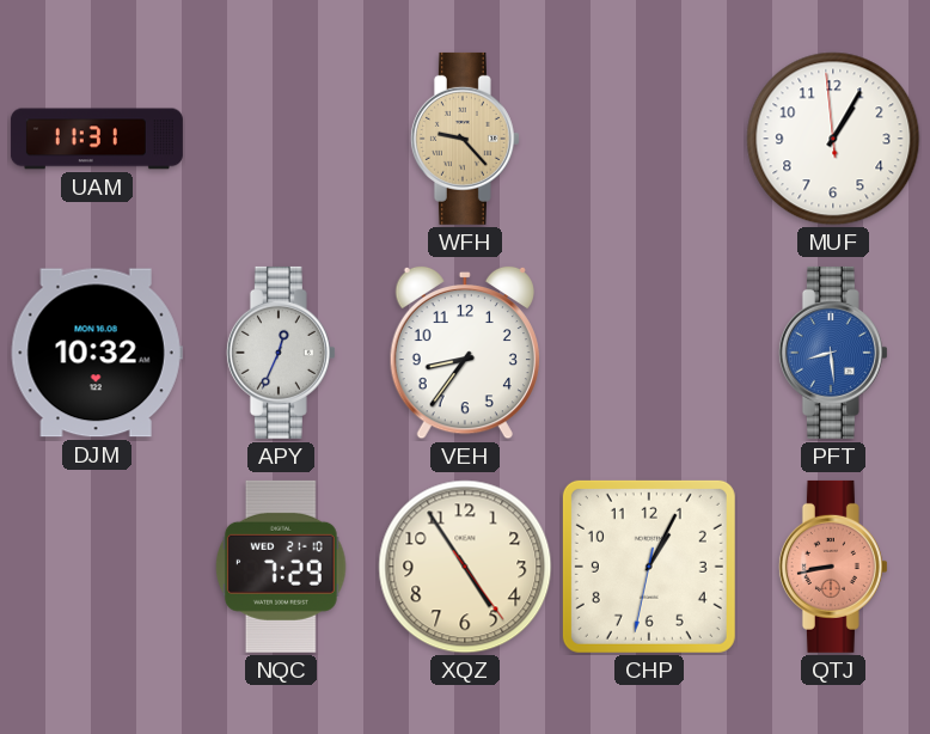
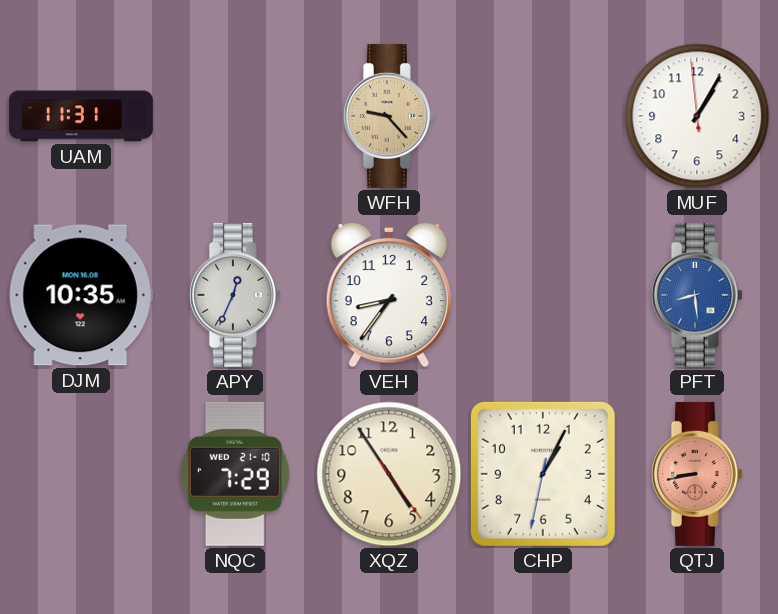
DJM: 10:32 -> 10:35 (81, 295)
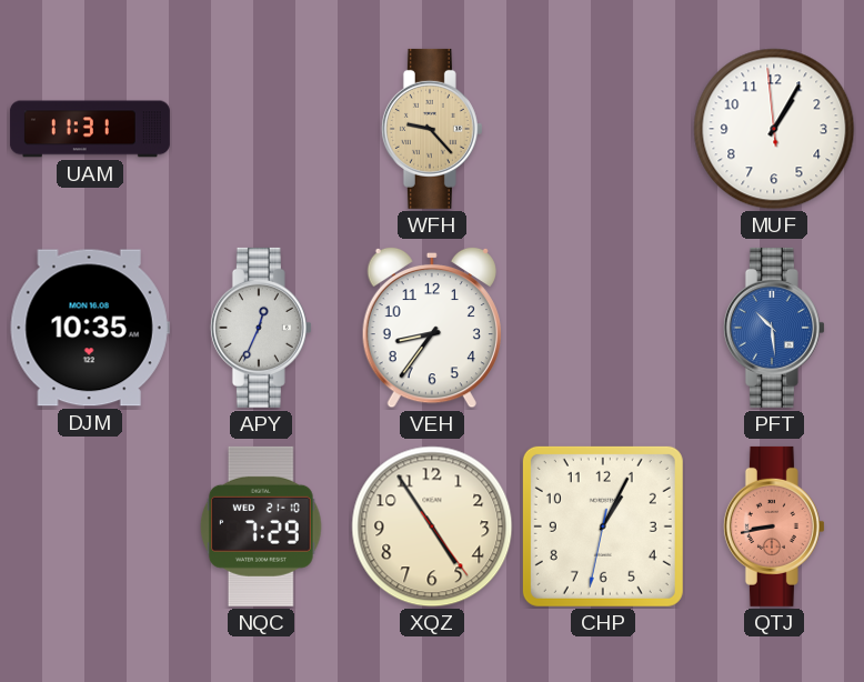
PFT: 8:29 -> 10:29 (774, 328)
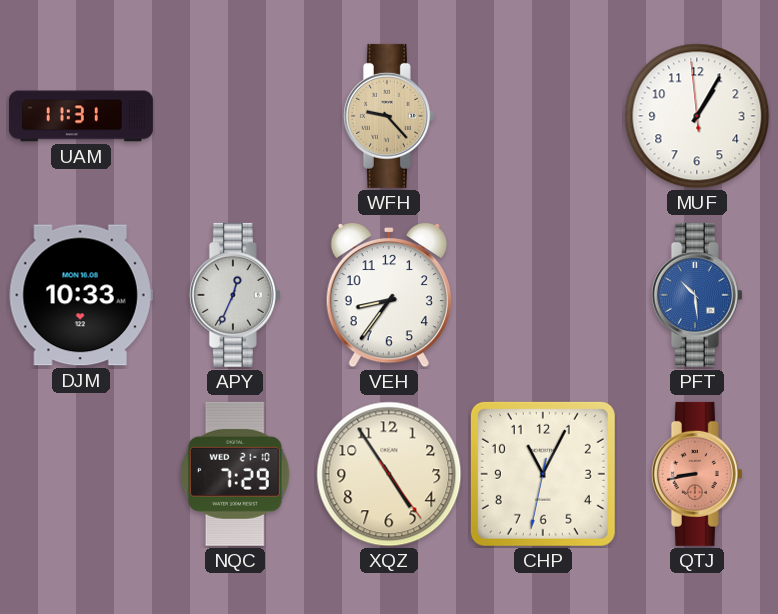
DJM: 10:35 -> 10:33 (81, 295)
CHP: 1:04 -> 11:04 (543, 474)
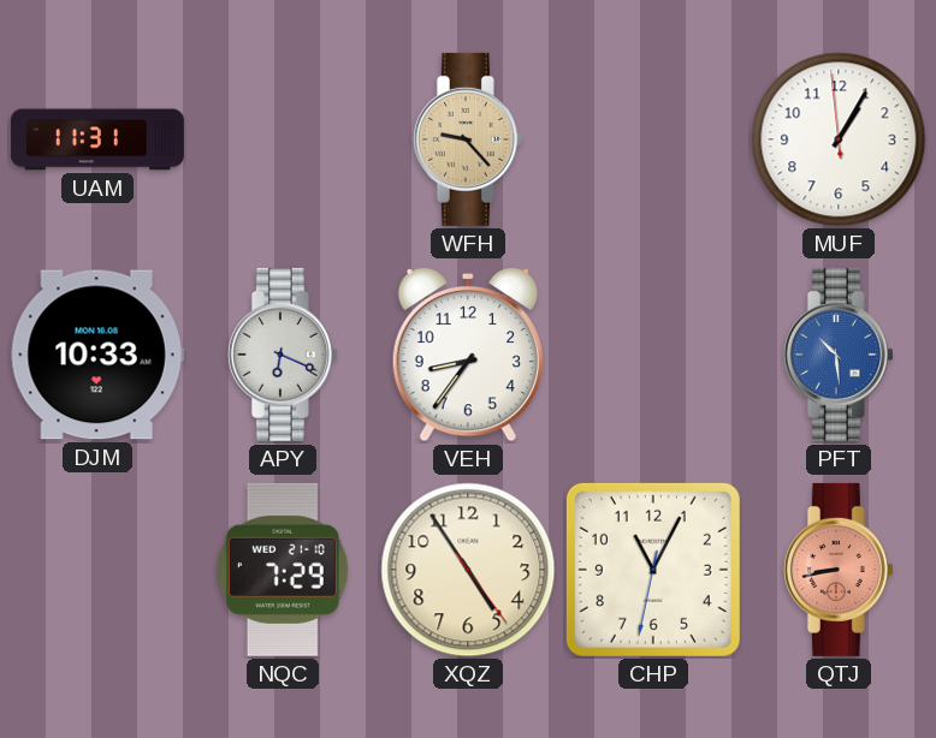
APY: 12:34 -> 6:19 (283, 355)
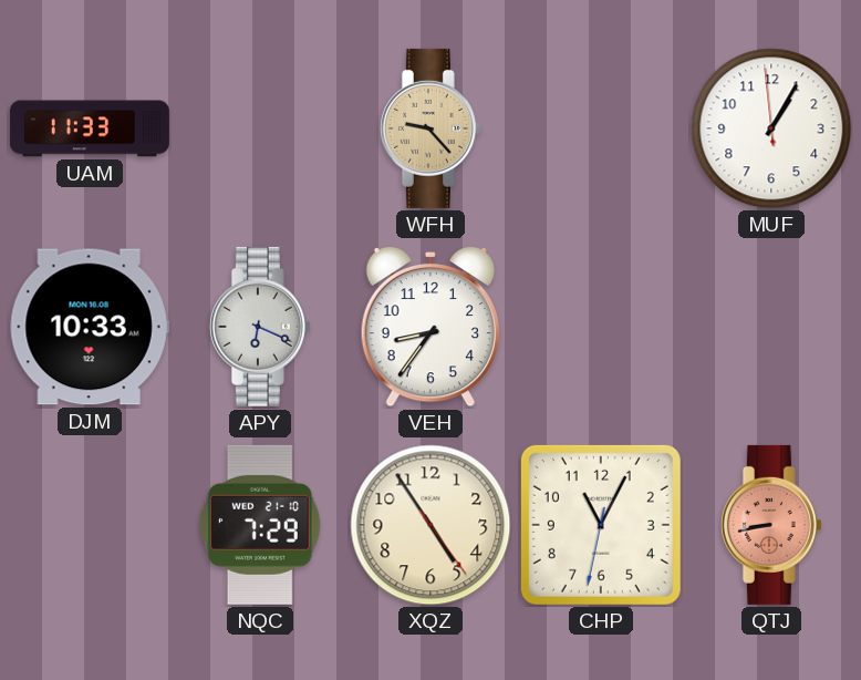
UAM: 11:31 -> 11:33 (90, 128)
PFT: 10:29 -> none (839, 355)
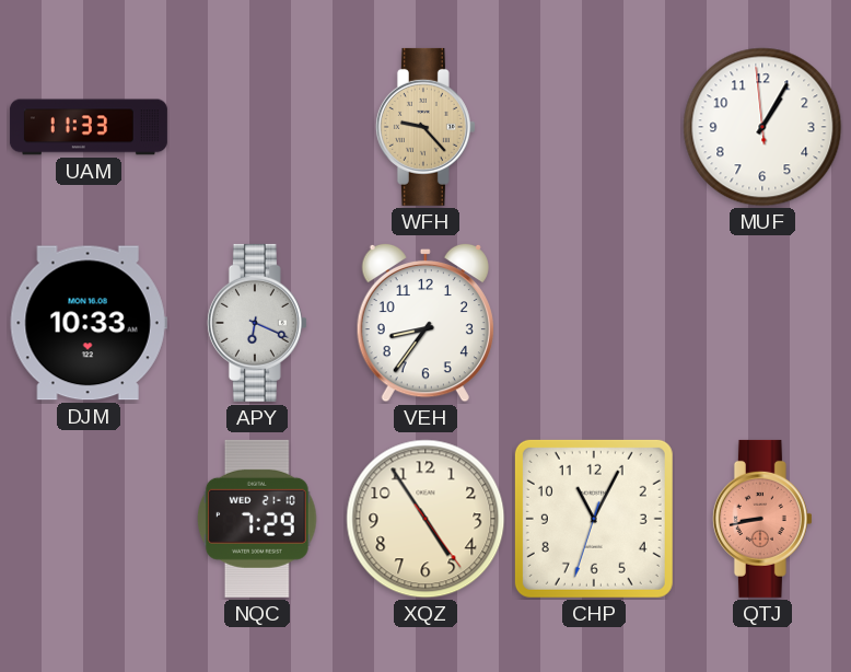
CHP: 11:04:32 -> 11:04:33 (594, 519)
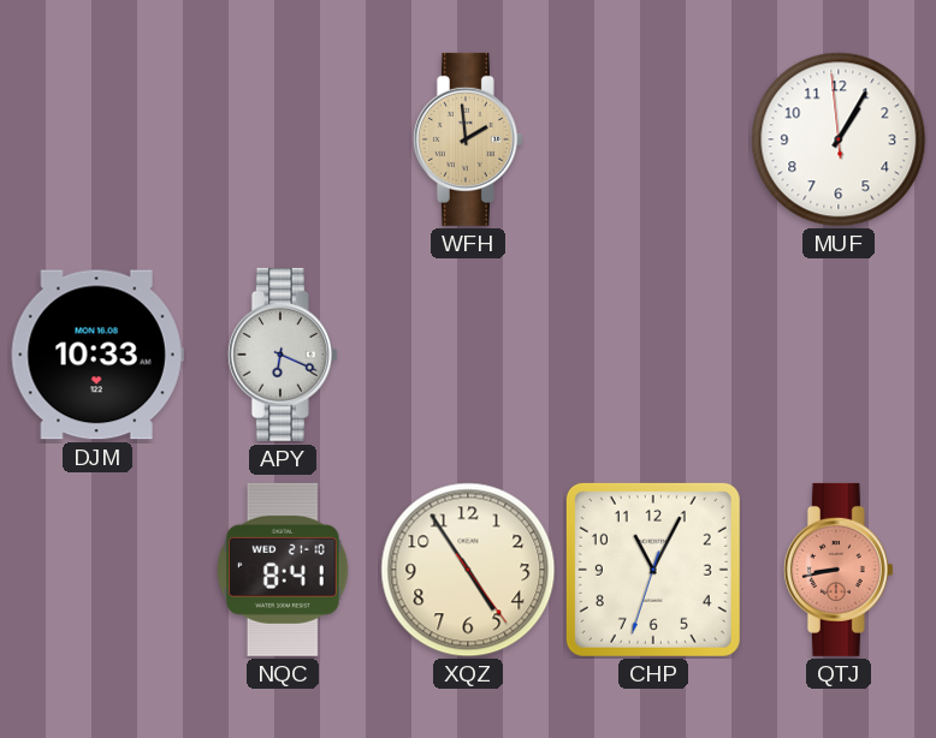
UAM: 11:33 -> none (89, 127)
WFH: 9:23 -> 1:59 (468, 139)
VEH: 8:36 -> none (425, 323)
NQC: 7:29 -> 8:41 (283, 570)
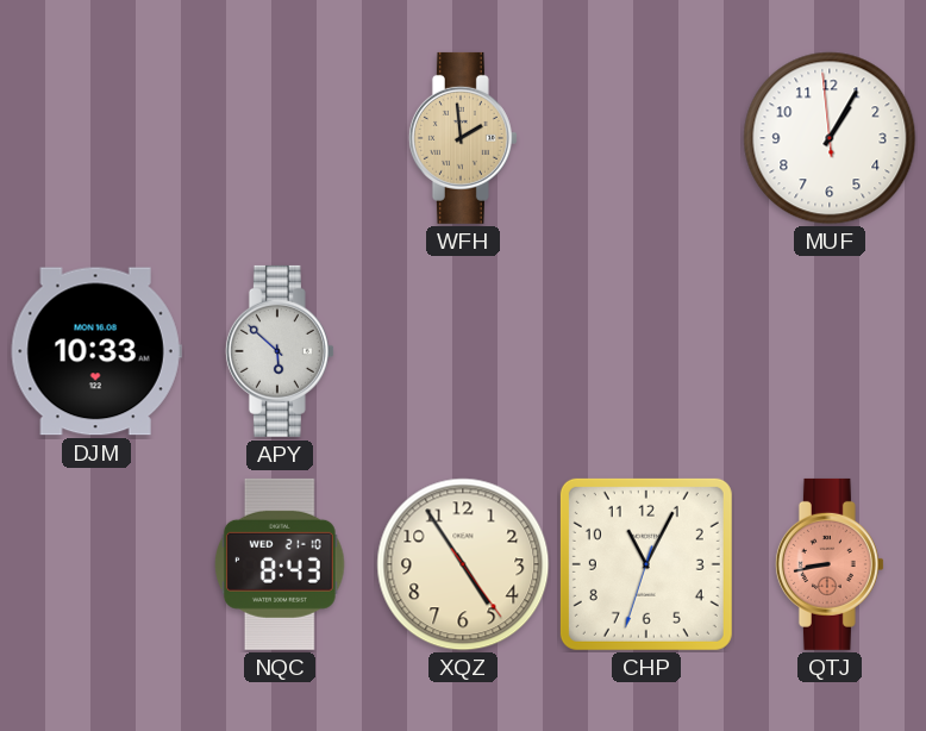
APY: 6:19 -> 5:52 (280, 351)
NQC: 8:41 -> 8:43 (280, 564)
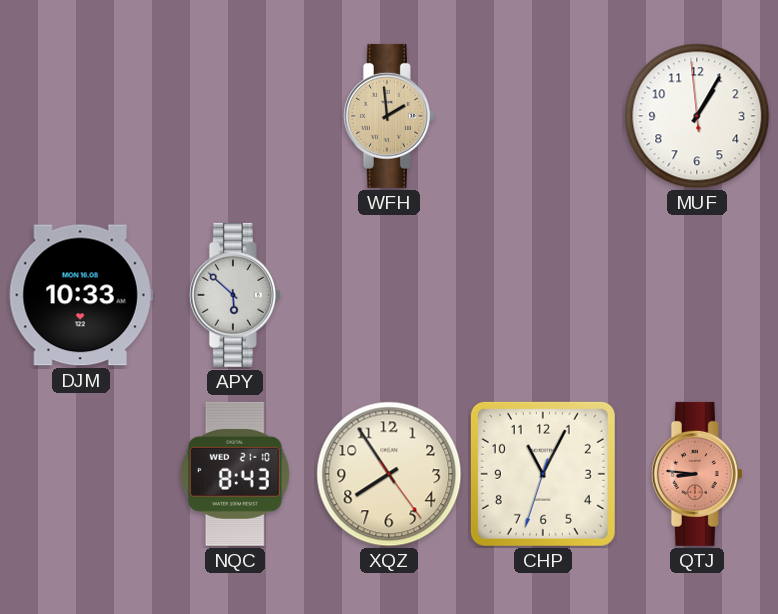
XQZ: 4:54 -> 7:54 (389, 474)
QTJ: 8:43 -> 8:46 (697, 474)
